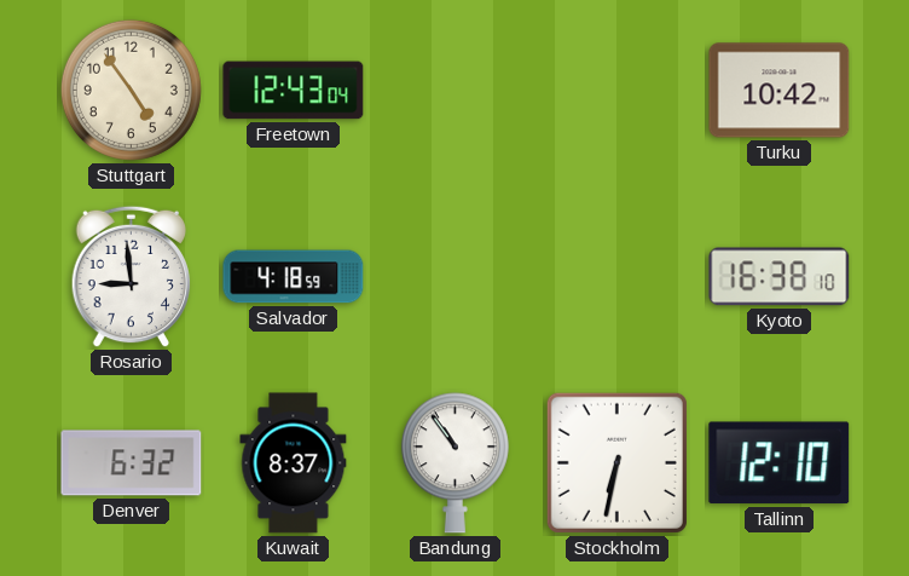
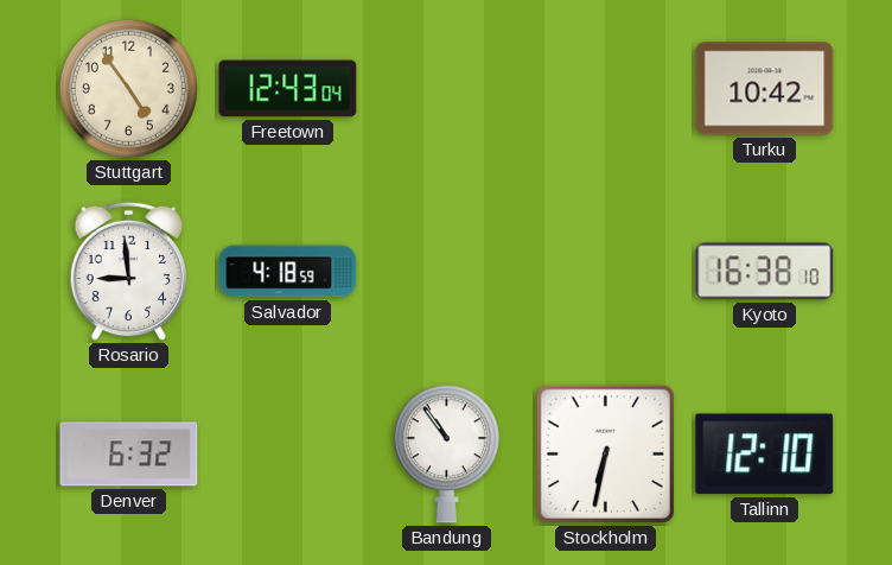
Kuwait: 8:37 -> none (294, 463)
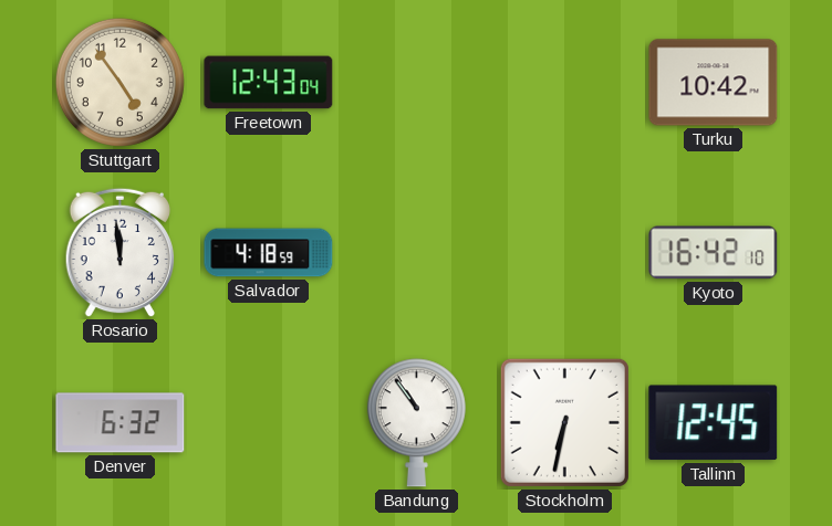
Rosario: 8:59 -> 11:59 (121, 253)
Kyoto: 16:38 -> 16:42 (714, 253)
Tallinn: 12:10 -> 12:45 (714, 423)
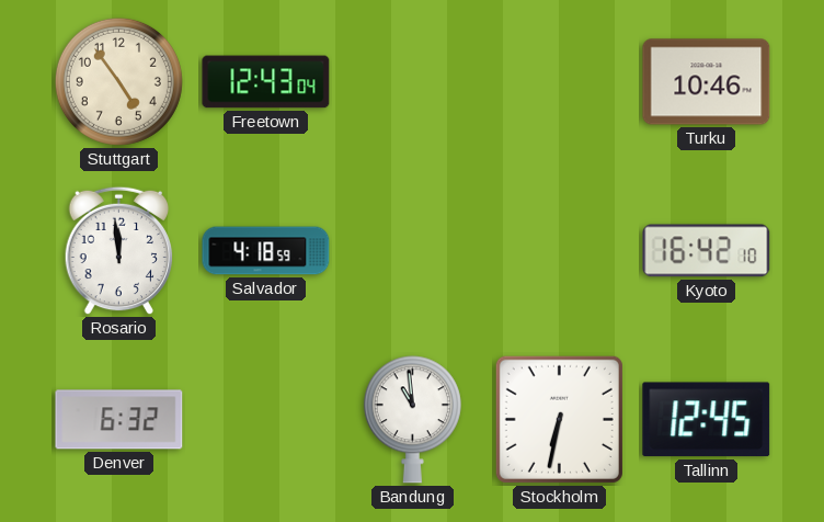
Turku: 10:42 -> 10:46 (707, 82)
Bandung: 10:54 -> 10:59 (412, 420)
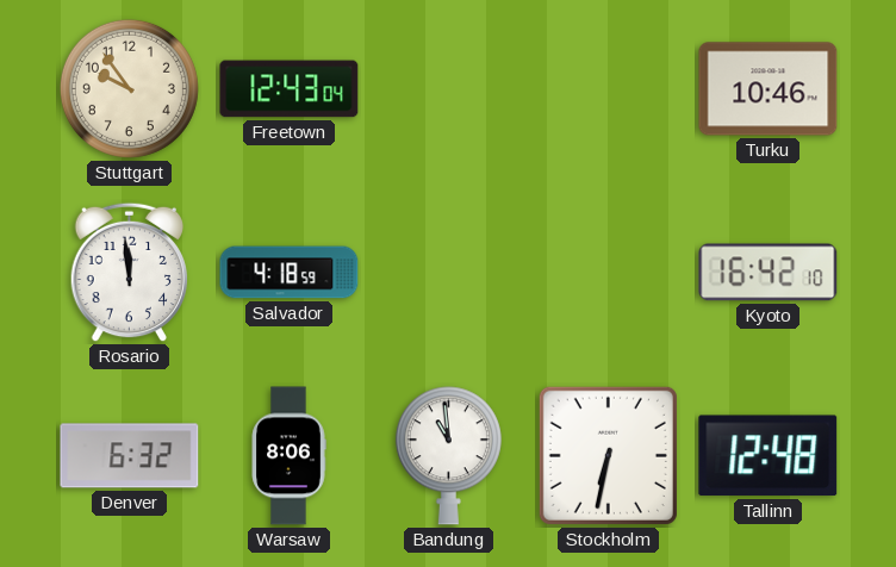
Stuttgart: 4:54 -> 9:54 (129, 88)
Warsaw: none -> 8:06 (288, 456)
Tallinn: 12:45 -> 12:48 (769, 456)
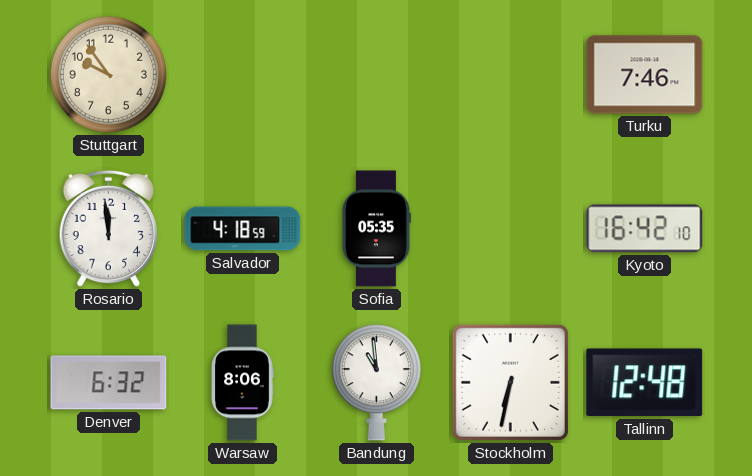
Freetown: 12:43 -> none (290, 89)
Turku: 10:46 -> 7:46 (645, 75)
Sofia: none -> 05:35 (377, 229)
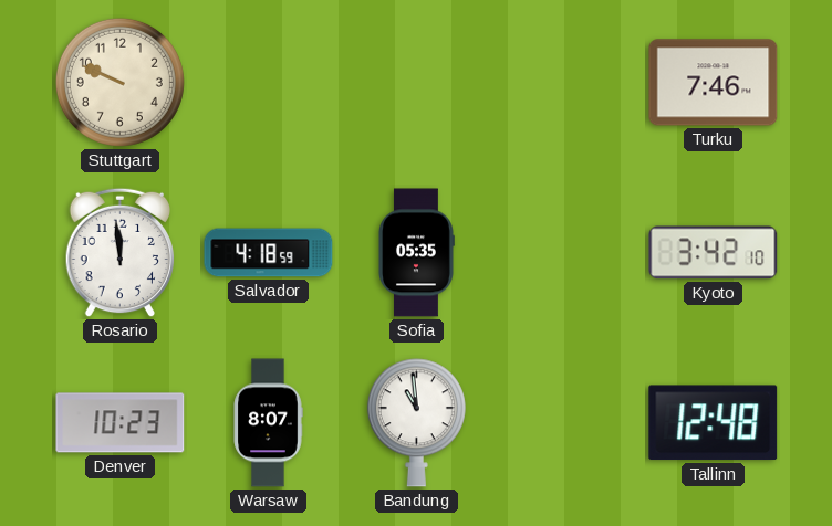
Stuttgart: 9:54 -> 9:49 (119, 82)
Kyoto: 16:42 -> 3:42 (714, 253)
Denver: 6:32 -> 10:23 (121, 423)
Warsaw: 8:06 -> 8:07 (268, 423)
Stockholm: 6:32 -> none (510, 382)
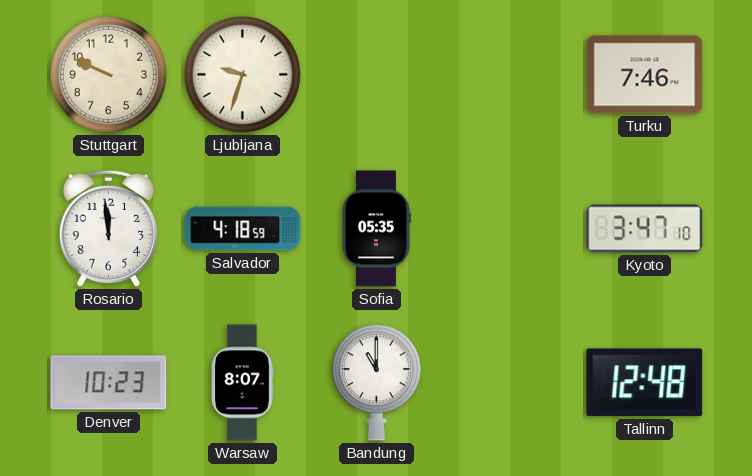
Ljubljana: none -> 9:33 (242, 74)
Kyoto: 3:42 -> 3:47 (645, 229)
Bandung: 10:59 -> 11:00 (376, 383)
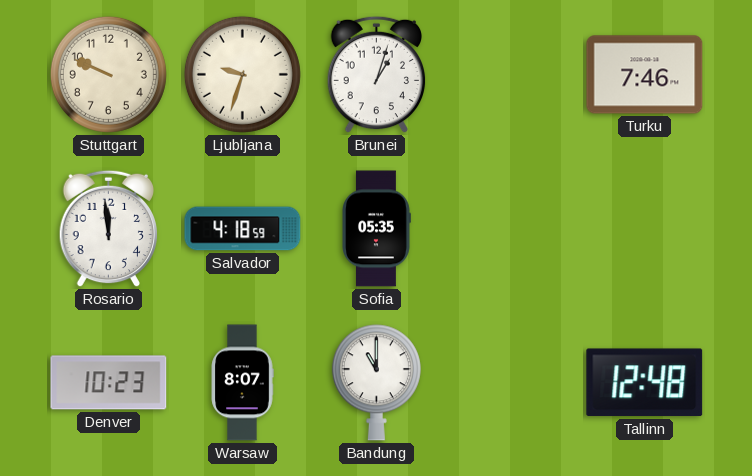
Brunei: none -> 1:03 (377, 75)
Kyoto: 3:47 -> none (645, 229)
